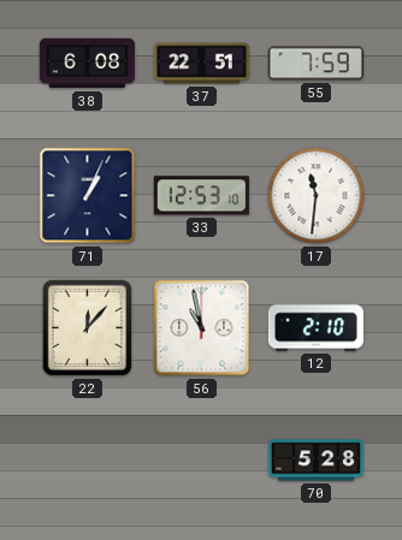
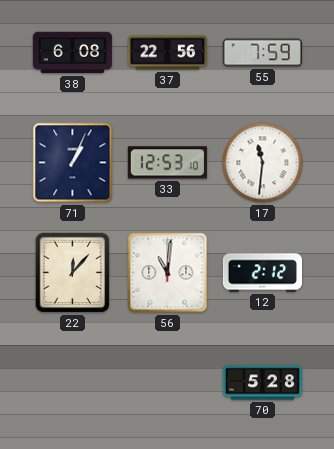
37: 22:51 -> 22:56 (167, 53)
56: 10:58 -> 11:01 (168, 273)
12: 2:10 -> 2:12 (262, 273)
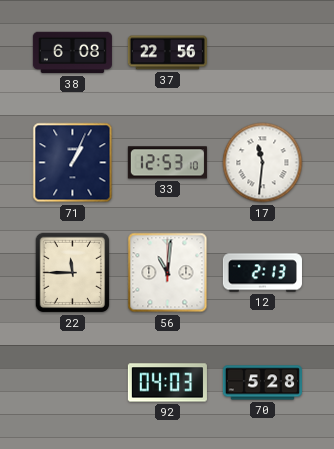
55: 7:59 -> none (262, 53)
22: 12:07 -> 11:45 (73, 273)
12: 2:12 -> 2:13 (262, 273)
92: none -> 04:03 (167, 383)
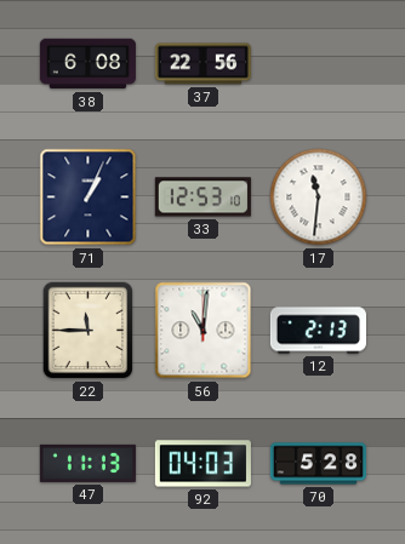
47: none -> 11:13 (87, 463)
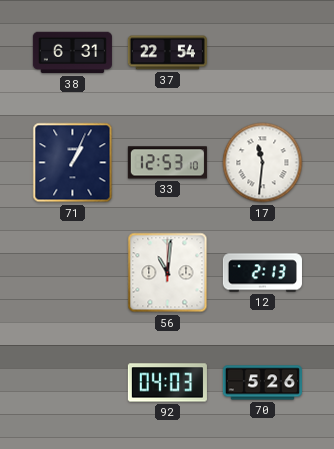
38: 6:08 -> 6:31 (72, 53)
37: 22:56 -> 22:54 (167, 53)
22: 11:45 -> none (89, 331)
47: 11:13 -> none (87, 463)
70: 5:28 -> 5:26 (262, 383)
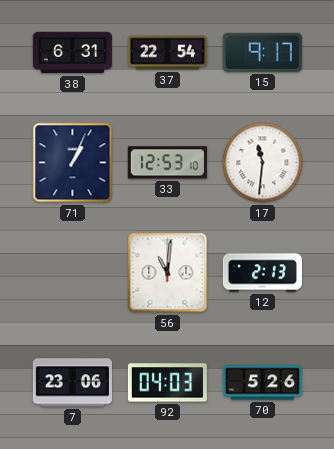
15: none -> 9:17 (262, 52)
7: none -> 23:06 (72, 383)
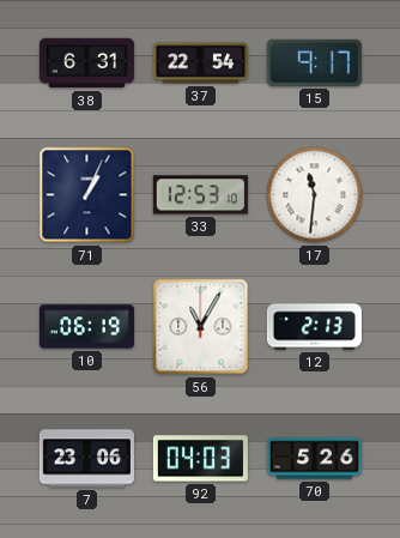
10: none -> 06:19 (86, 327)
56: 11:01 -> 11:05 (201, 327)
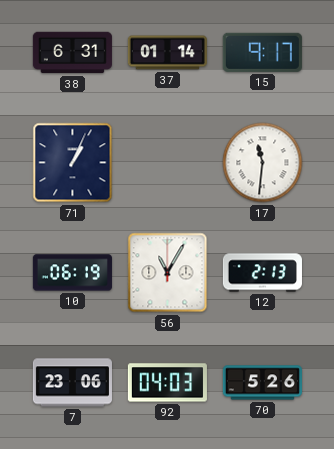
37: 22:54 -> 01:14 (167, 53)
33: 12:53 -> none (200, 195)
